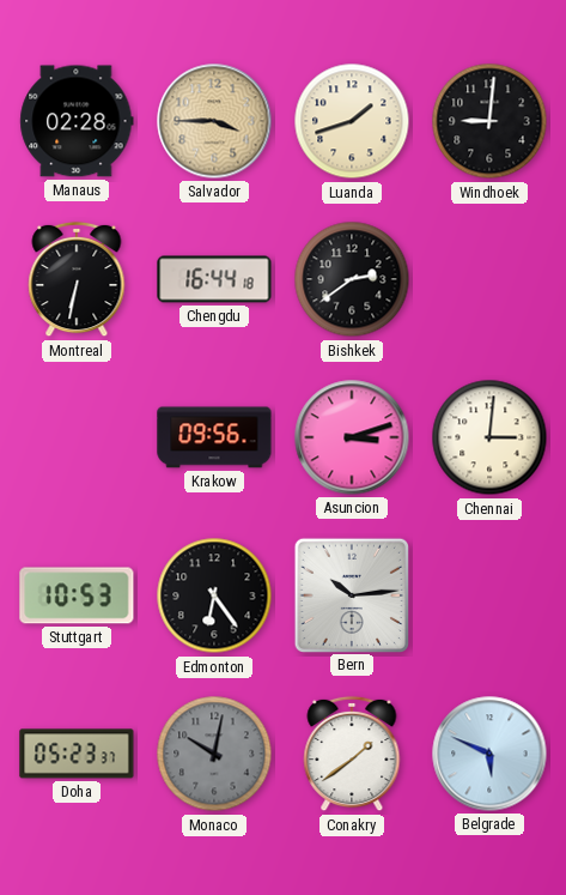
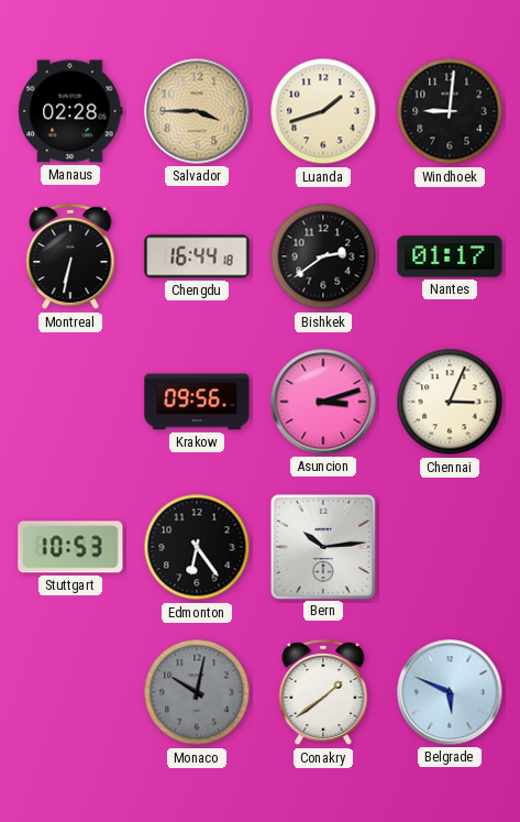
Nantes: none -> 01:17 (450, 256)
Chennai: 3:01 -> 3:04 (450, 402)
Doha: 05:23 -> none (77, 754)
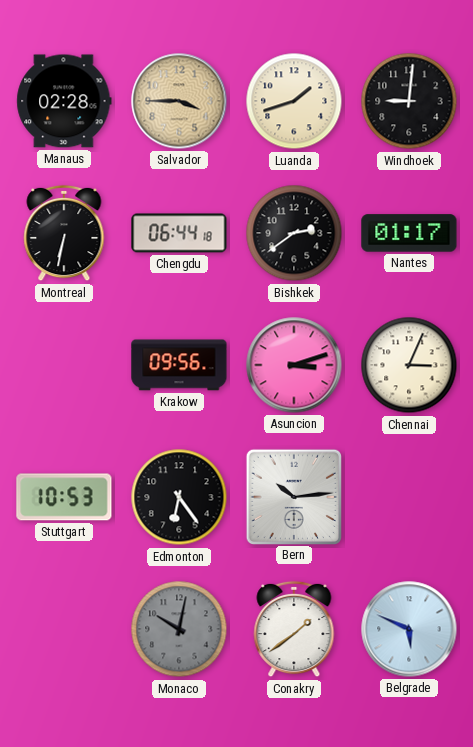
Chengdu: 16:44 -> 06:44 (179, 233)
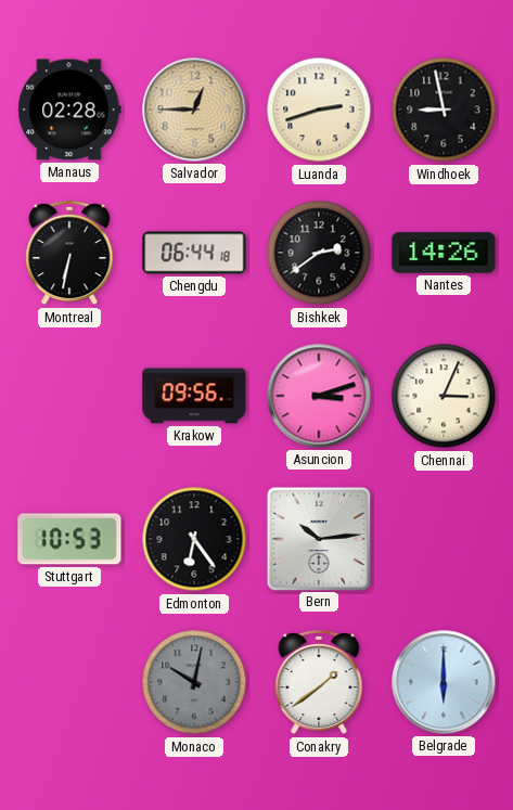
Salvador: 3:45 -> 12:45 (194, 110)
Luanda: 1:42 -> 2:42 (319, 110)
Windhoek: 9:01 -> 8:58 (444, 110)
Nantes: 01:17 -> 14:26 (444, 253)
Belgrade: 5:49 -> 6:00 (444, 682)
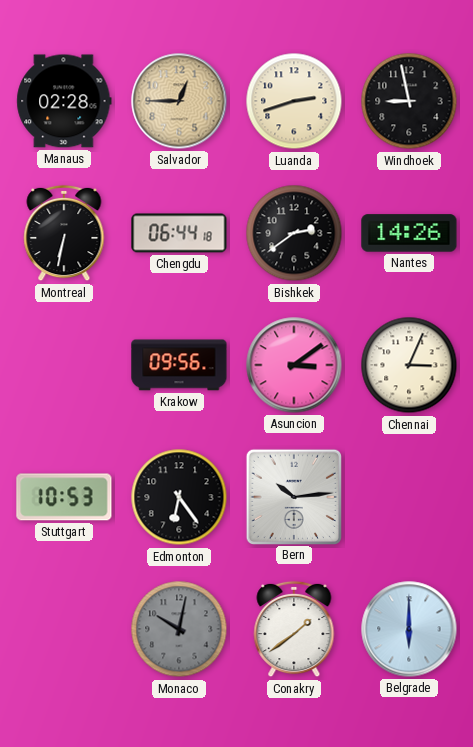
Asuncion: 3:12 -> 3:09 (294, 365)
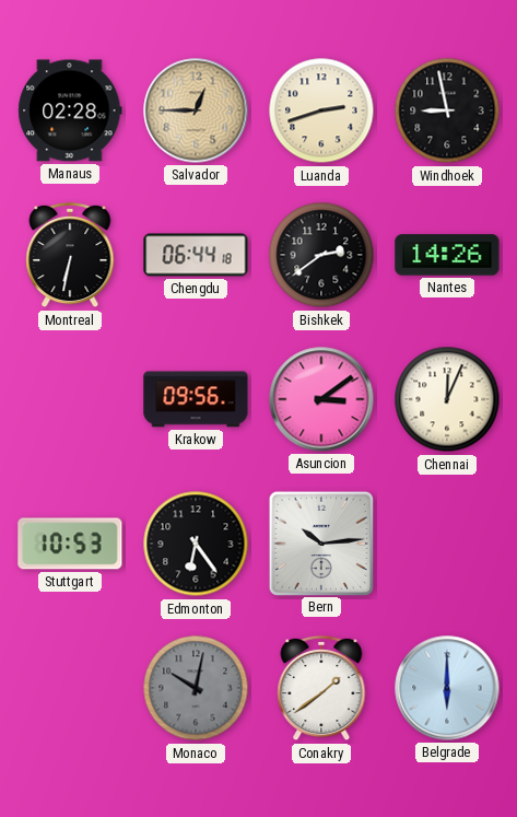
Chennai: 3:04 -> 12:04 (447, 399)
